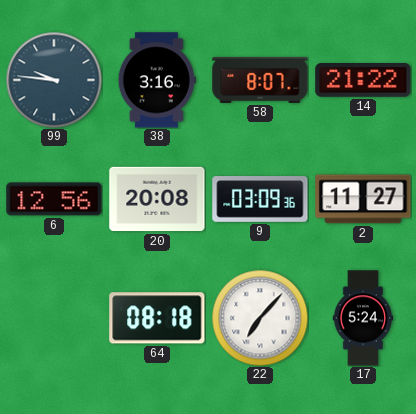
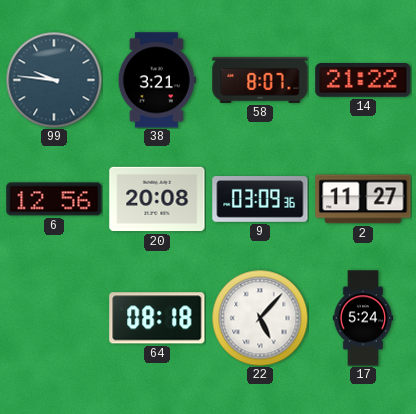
38: 3:16 -> 3:21 (157, 80)
22: 7:07 -> 5:07 (260, 318)
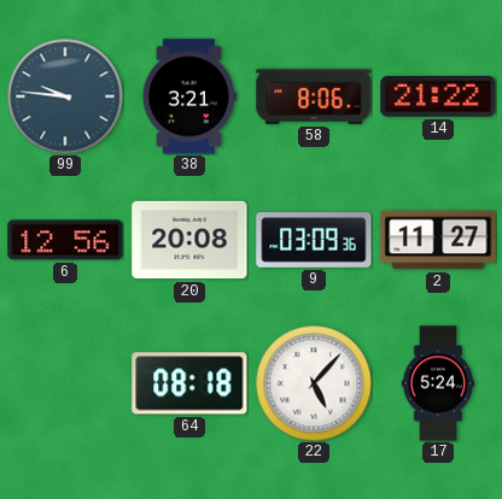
58: 8:07 -> 8:06 (314, 96)
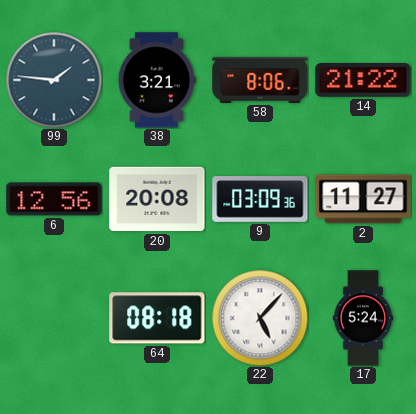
99: 9:46 -> 1:46 (54, 80)
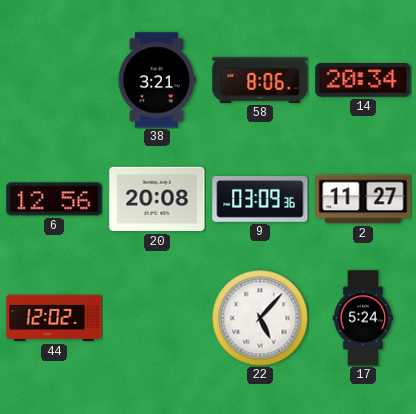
99: 1:46 -> none (54, 80)
14: 21:22 -> 20:34 (363, 81)
44: none -> 12:02 (54, 318)
64: 08:18 -> none (157, 318)
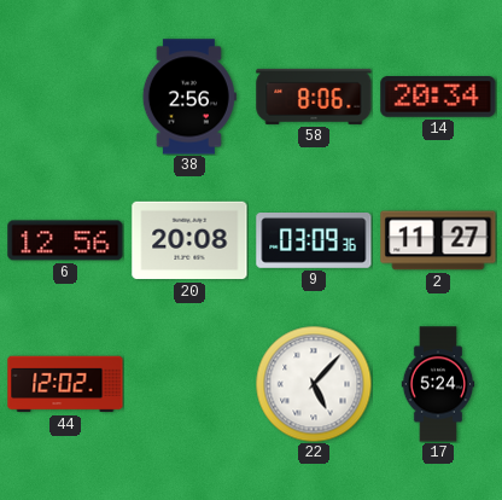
38: 3:21 -> 2:56 (189, 97)
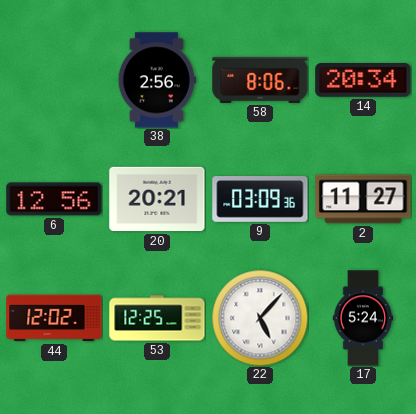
20: 20:08 -> 20:21 (157, 199)
53: none -> 12:25 (157, 318)
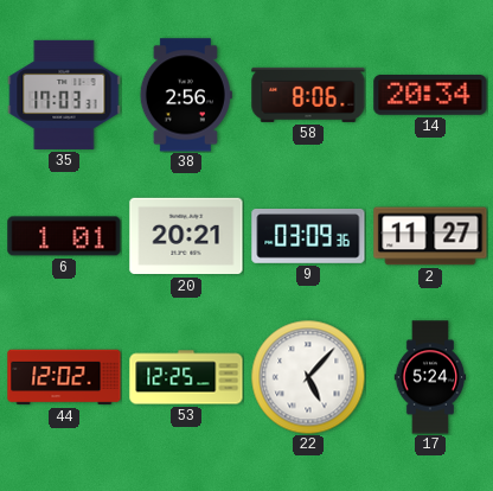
35: none -> 17:03 (64, 95)
6: 12:56 -> 1:01 (64, 236)
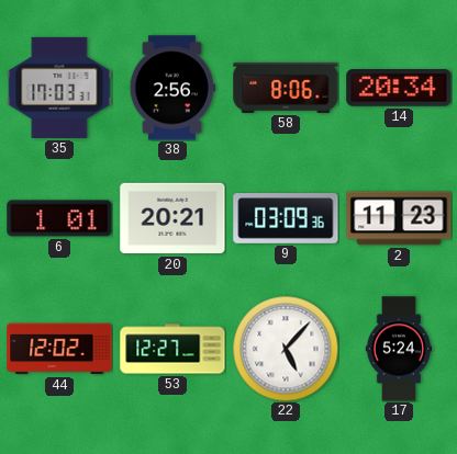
2: 11:27 -> 11:23 (399, 218)
53: 12:25 -> 12:27 (172, 349)
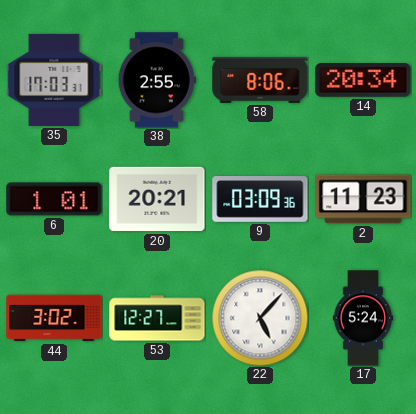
38: 2:56 -> 2:55 (157, 80)
44: 12:02 -> 3:02 (54, 318)
